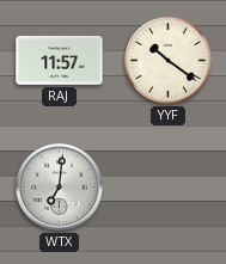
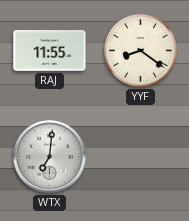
RAJ: 11:57 -> 11:55 (50, 51)
YYF: 10:21 -> 8:21 (140, 50)
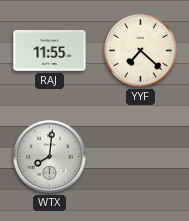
YYF: 8:21 -> 7:22 (140, 50)
WTX: 7:01 -> 8:01 (50, 157)
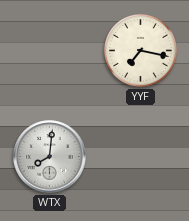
RAJ: 11:55 -> none (50, 51)
YYF: 7:22 -> 7:17 (140, 50)
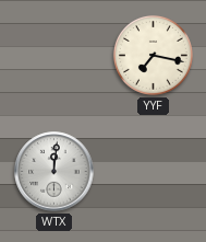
WTX: 8:01 -> 12:01 (54, 172)
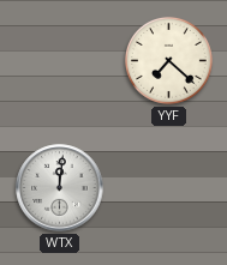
YYF: 7:17 -> 7:22 (168, 60)
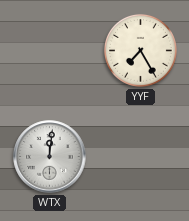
YYF: 7:22 -> 7:25 (140, 50)
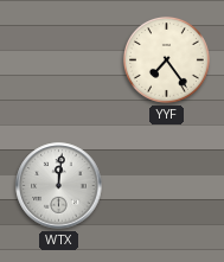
YYF: 7:25 -> 7:24 (166, 59)
